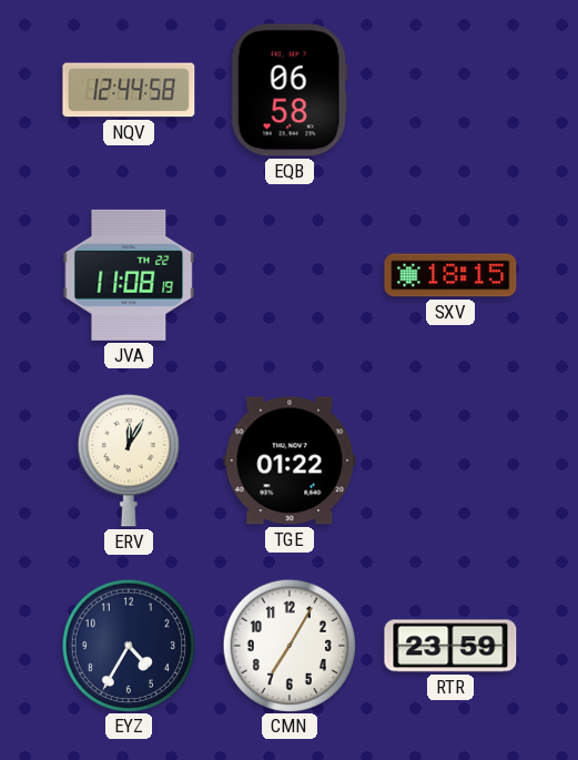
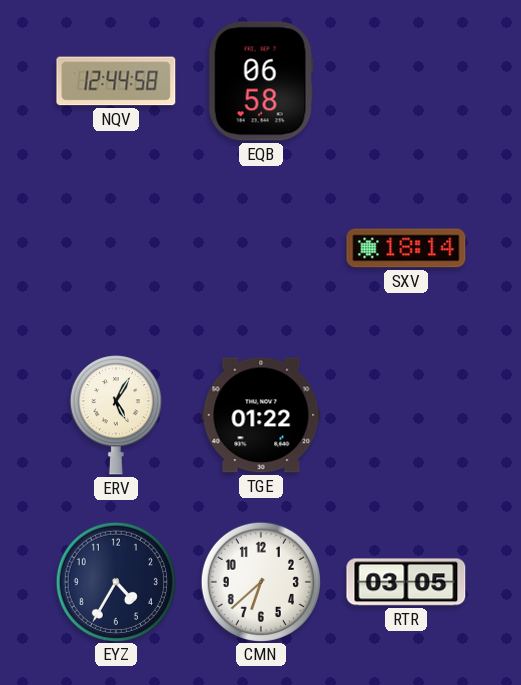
JVA: 11:08 -> none (129, 275)
SXV: 18:15 -> 18:14 (406, 248)
ERV: 12:05 -> 5:05 (116, 415)
CMN: 7:05 -> 6:38 (260, 581)
RTR: 23:59 -> 03:05 (406, 582)
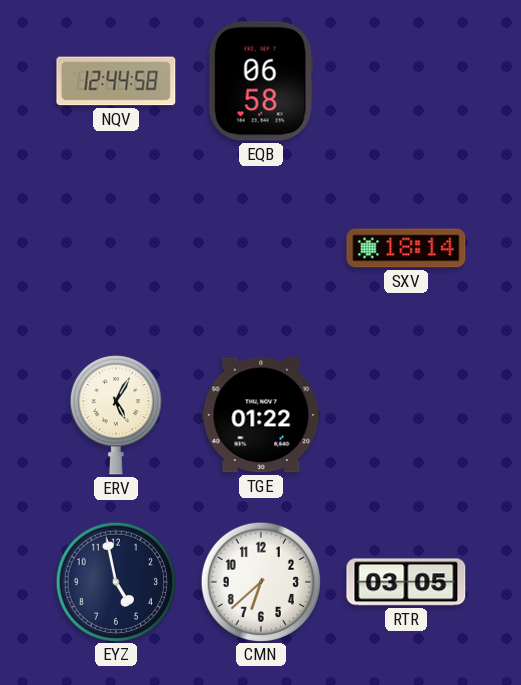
EYZ: 4:35 -> 4:58 (115, 581)
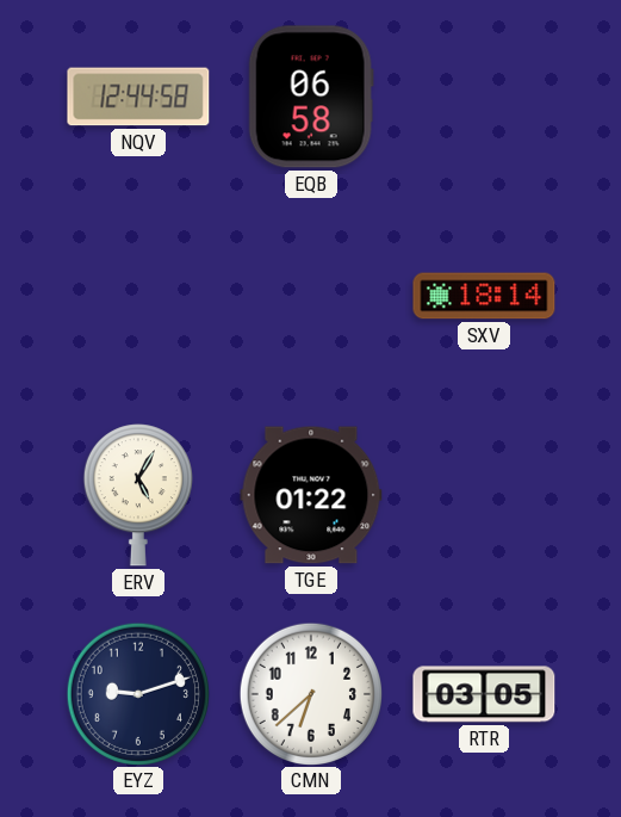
EYZ: 4:58 -> 9:12 (137, 693)
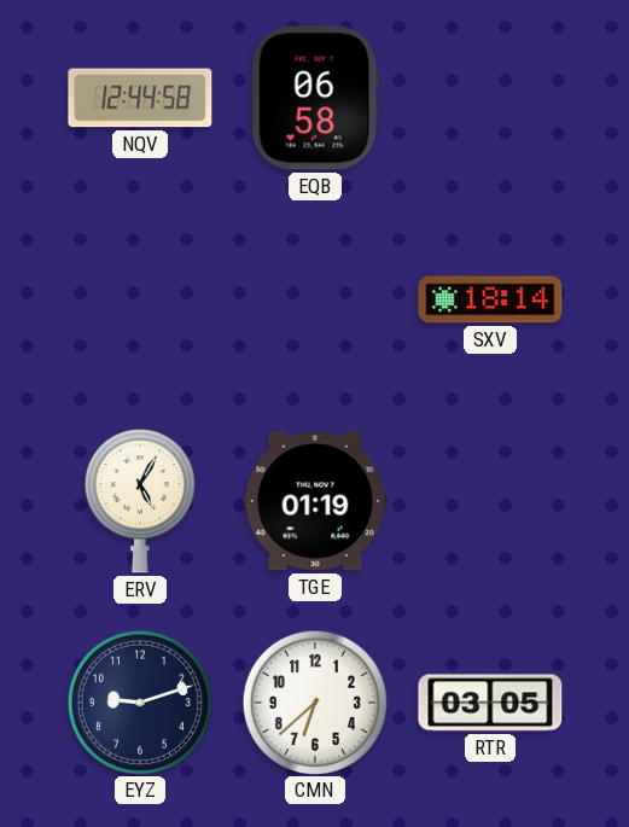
TGE: 01:22 -> 01:19 (315, 501)
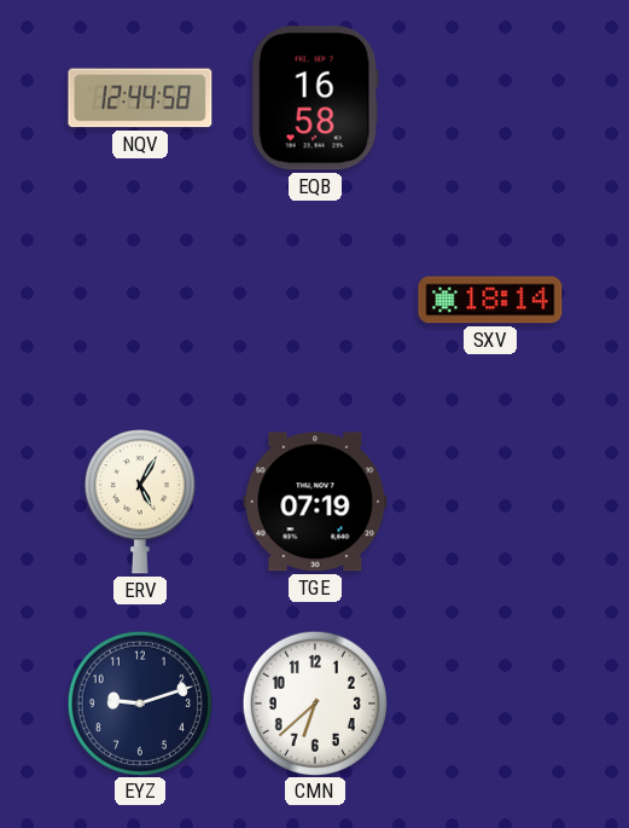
EQB: 06:58 -> 16:58 (315, 98)
TGE: 01:19 -> 07:19 (315, 502)
RTR: 03:05 -> none (490, 703)
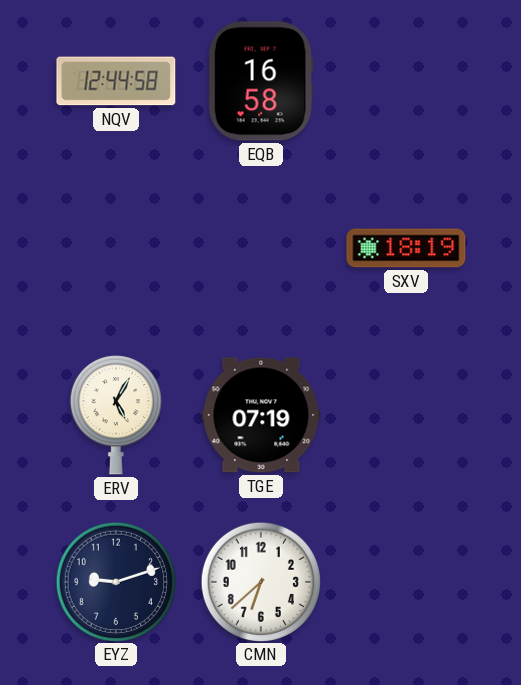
SXV: 18:14 -> 18:19 (406, 248)
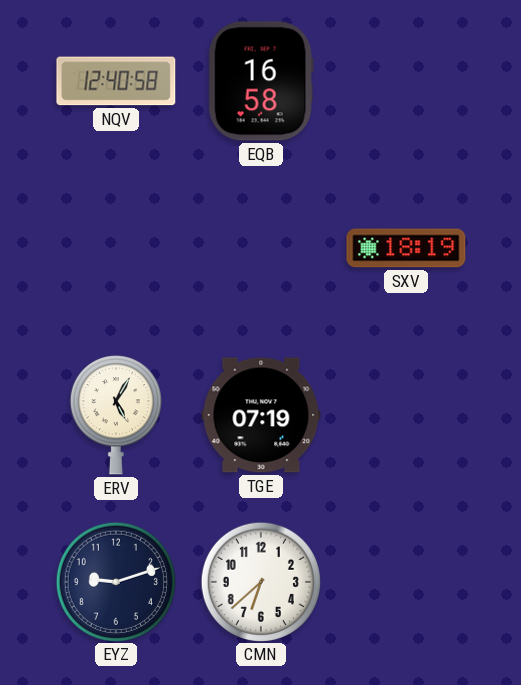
NQV: 12:44 -> 12:40 (116, 81)
